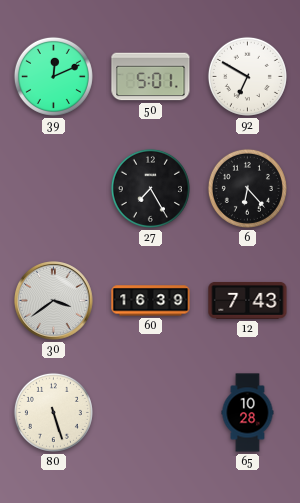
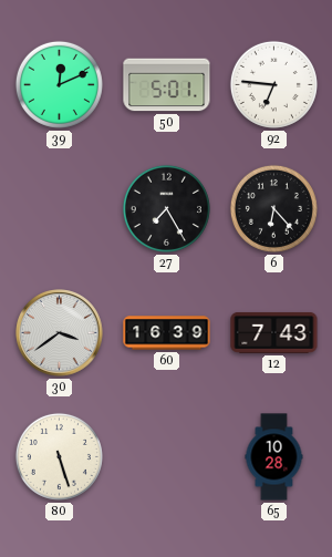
92: 6:50 -> 6:46 (273, 84)
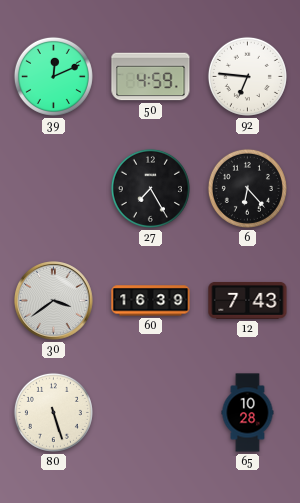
50: 5:01 -> 4:59 (151, 77)
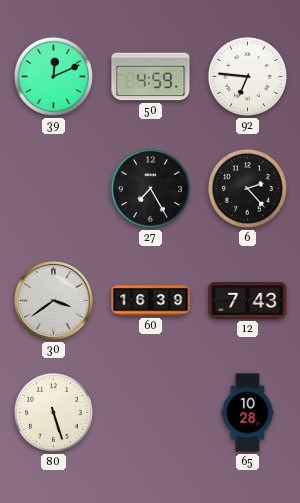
6: 6:23 -> 2:23 (247, 188)
